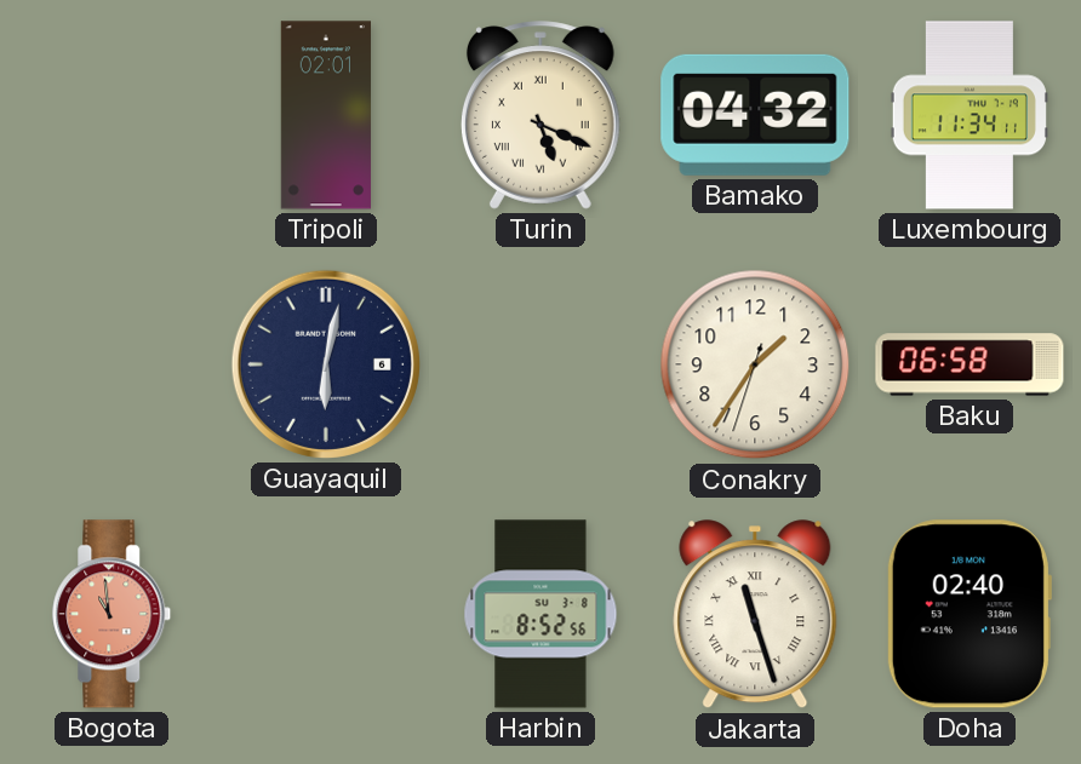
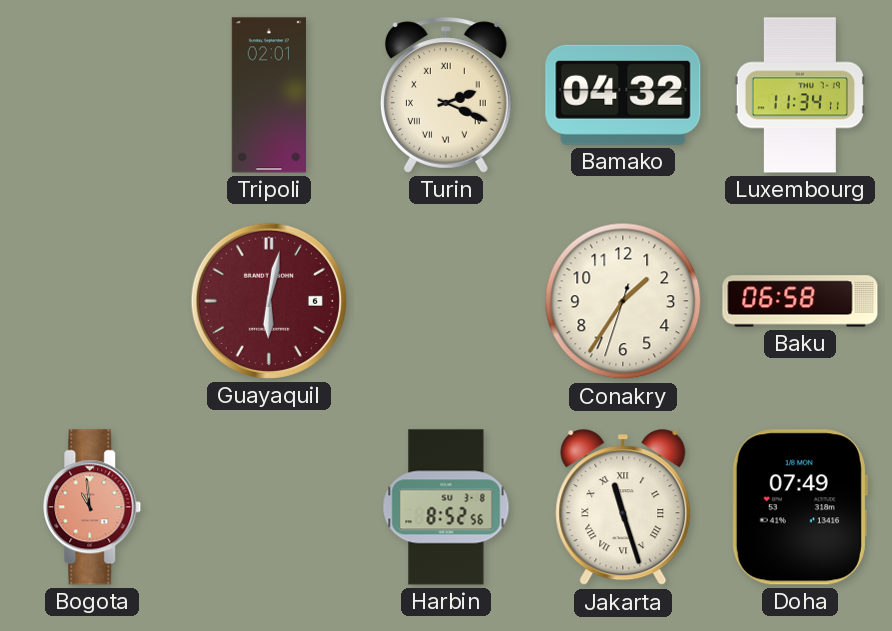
Turin: 5:19 -> 2:19 (446, 95)
Guayaquil dial: navy -> burgundy (269, 301)
Doha: 02:40 -> 07:49 (799, 507)
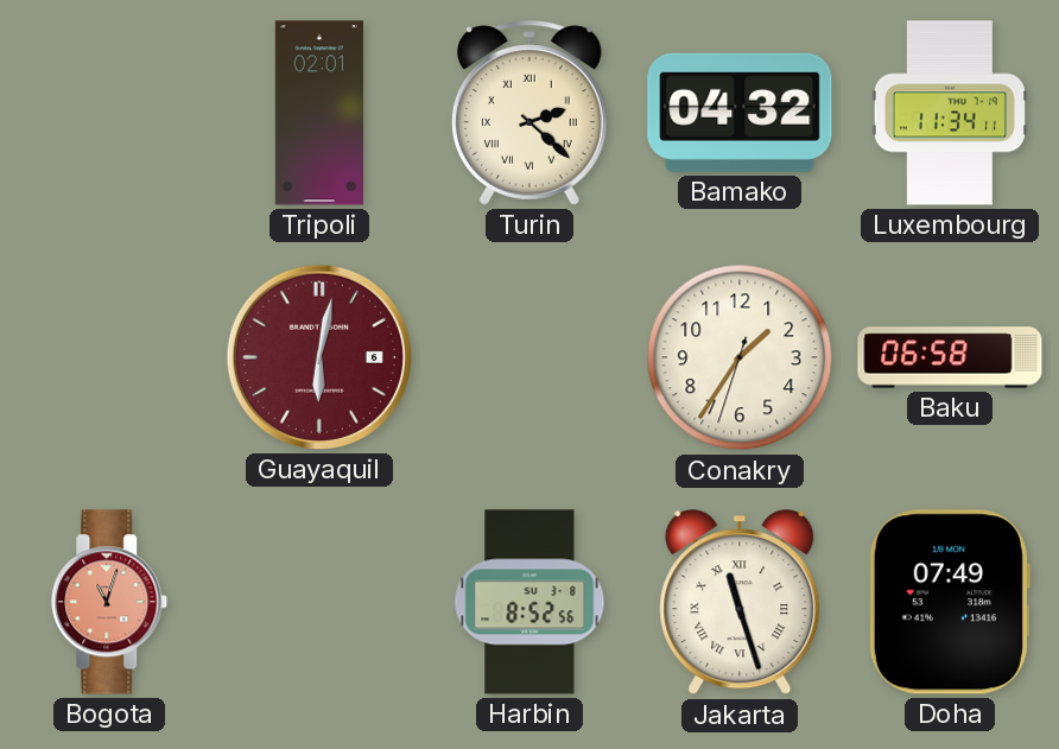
Turin: 2:19 -> 2:22 (529, 113)
Bogota: 10:59 -> 11:03 (109, 602)
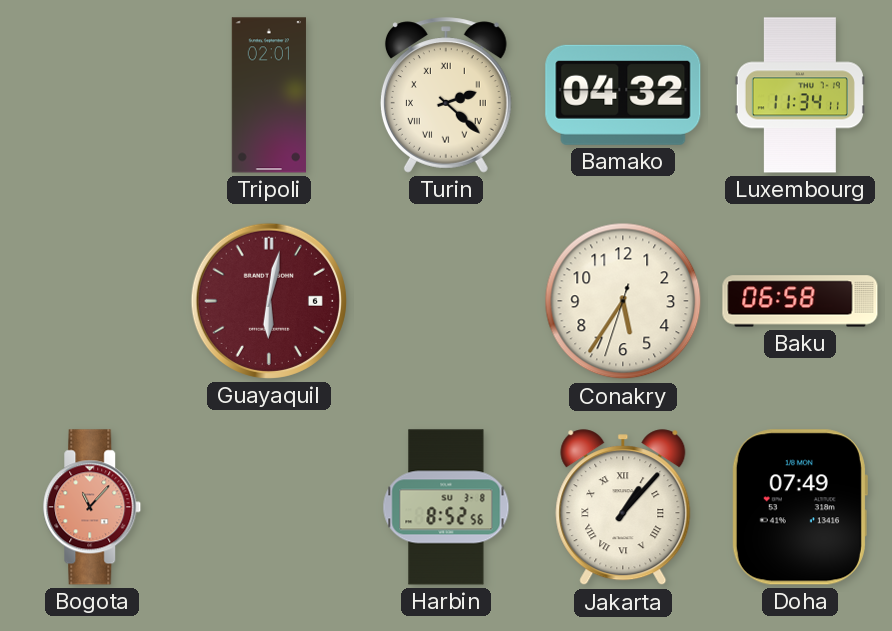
Conakry: 1:35 -> 5:35 (623, 301)
Bogota: 11:03 -> 11:07 (92, 507)
Jakarta: 11:27 -> 1:07 (623, 508)
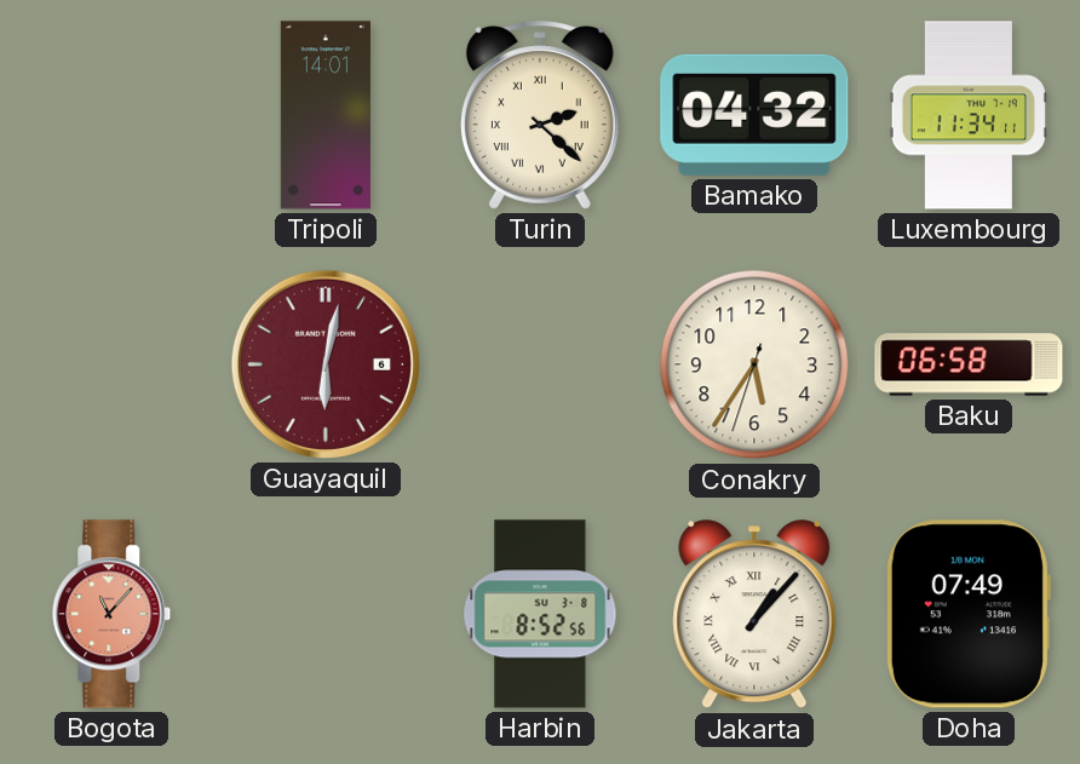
Tripoli: 02:01 -> 14:01 (324, 115)
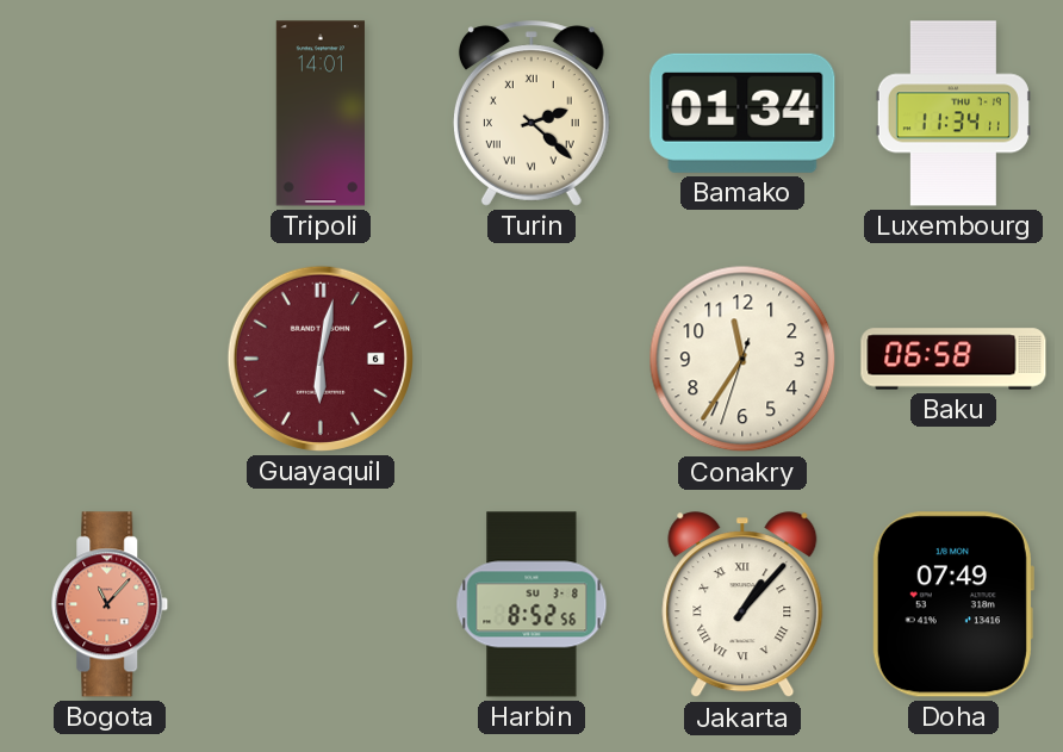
Bamako: 04:32 -> 01:34 (742, 113)
Conakry: 5:35 -> 11:35 (742, 359)
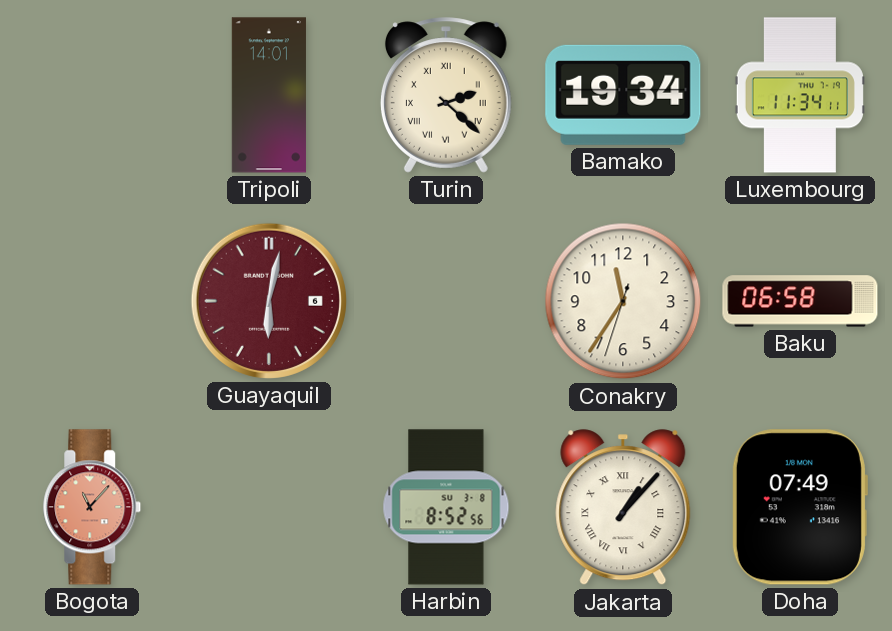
Bamako: 01:34 -> 19:34 (623, 95)
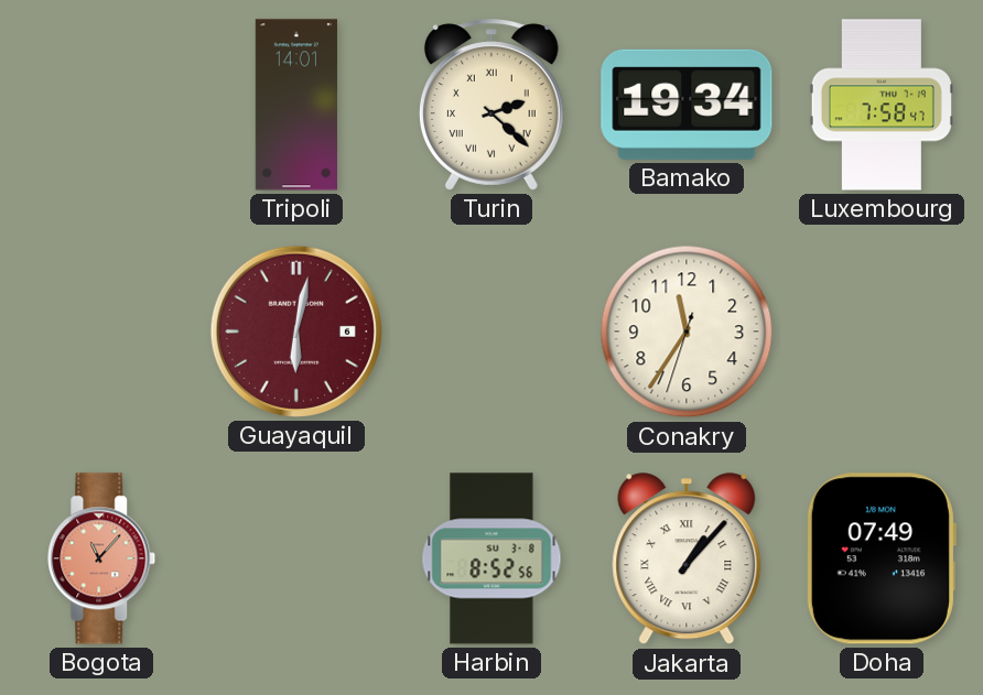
Luxembourg: 11:34 -> 7:58 (882, 105)
Baku: 06:58 -> none (800, 301)
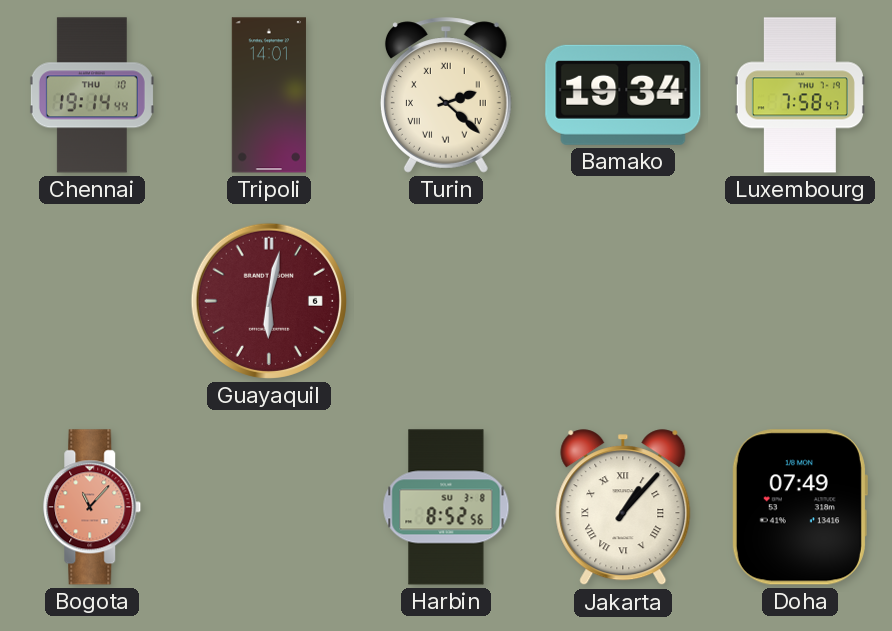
Chennai: none -> 19:14 (92, 95)
Conakry: 11:35 -> none (687, 332)
